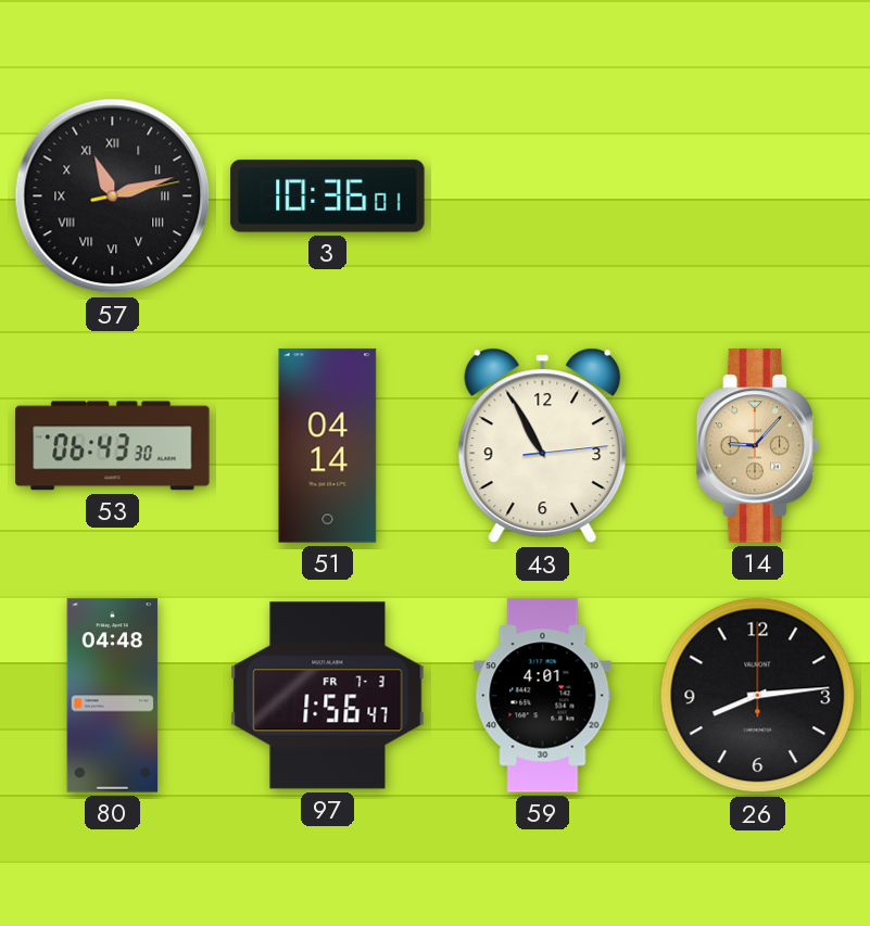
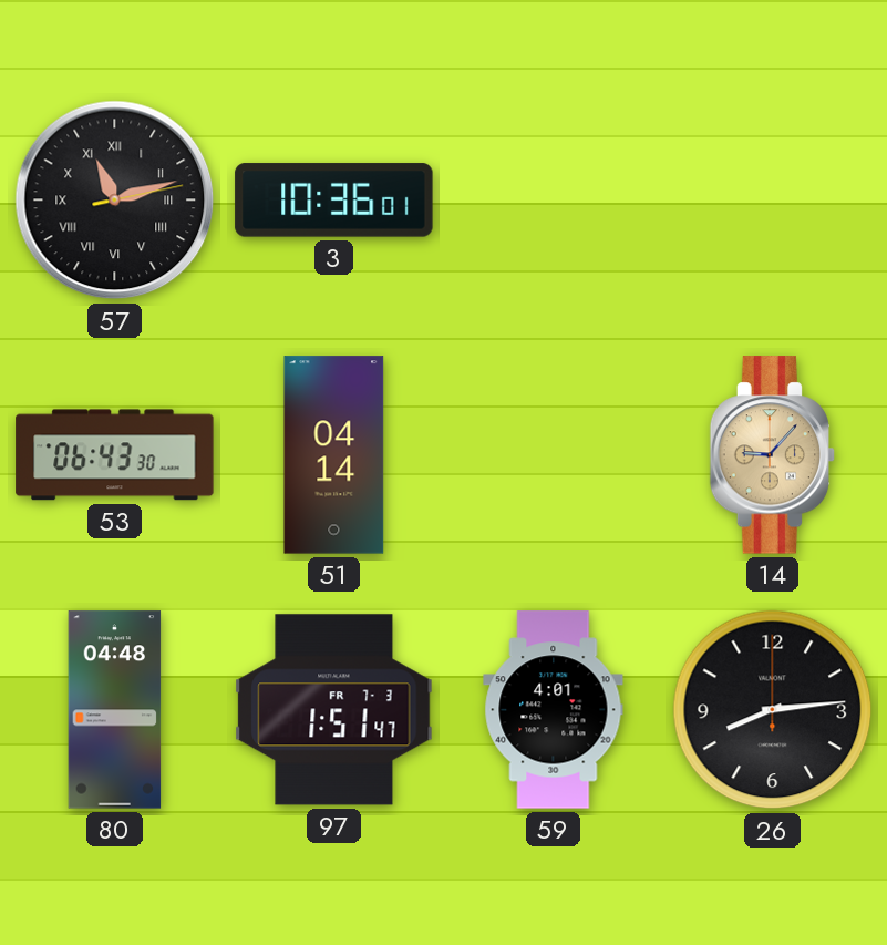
43: 10:55 -> none (543, 446)
97: 1:56 -> 1:51 (334, 710)
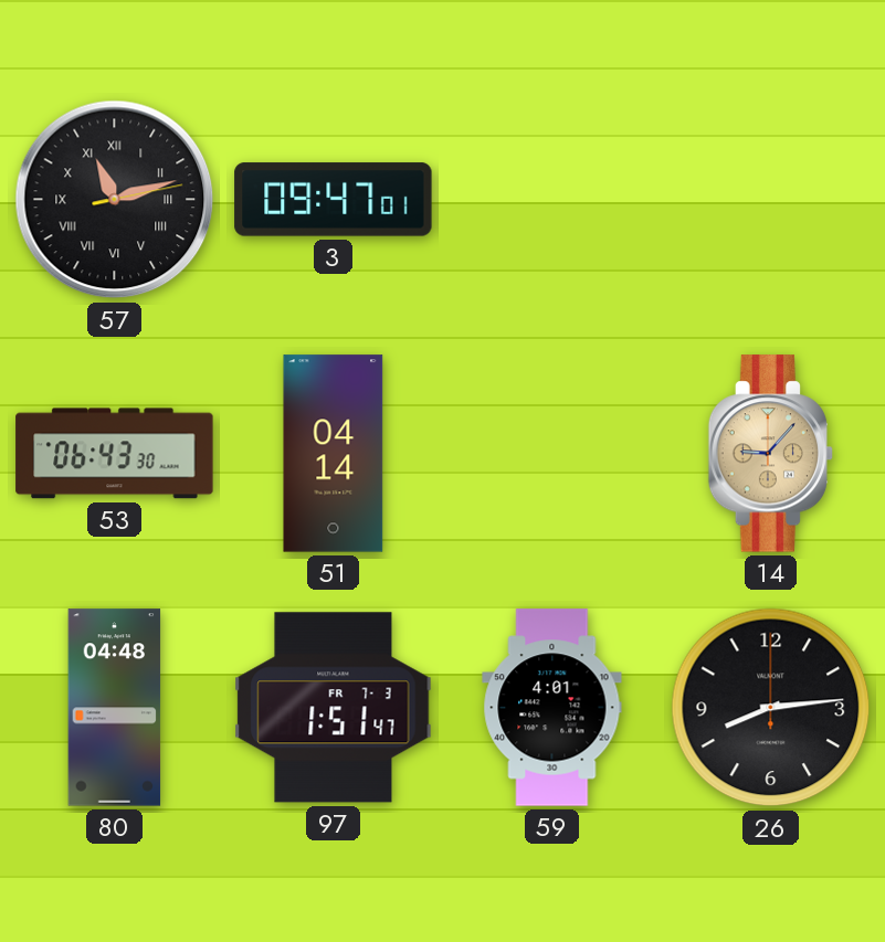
3: 10:36 -> 09:47 (334, 200)
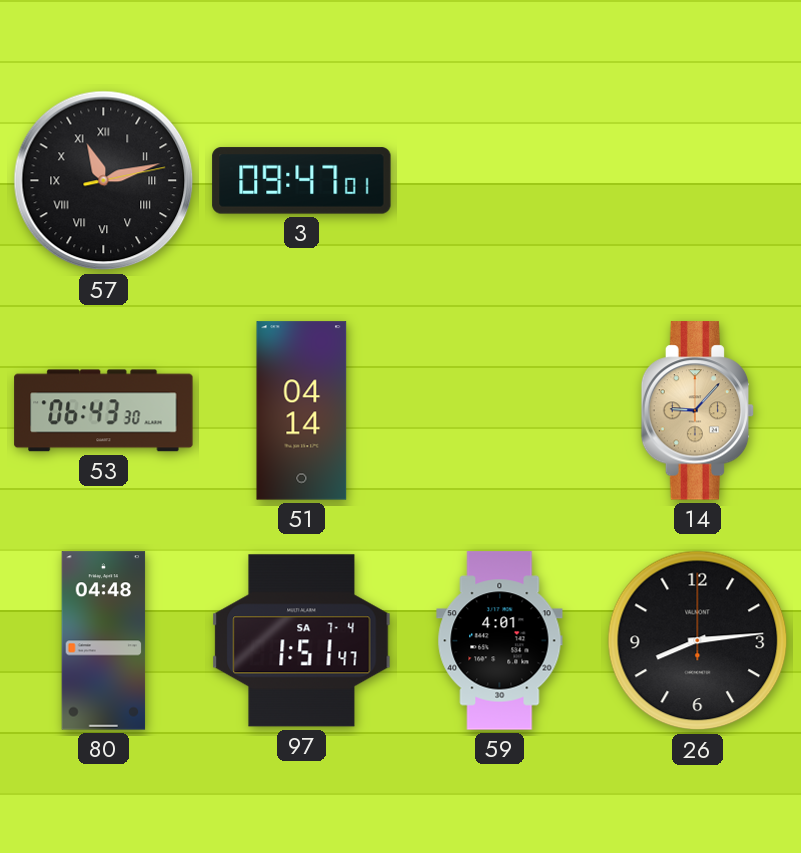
97 date: FR 7-3 -> SA 7-4 (302, 641)
